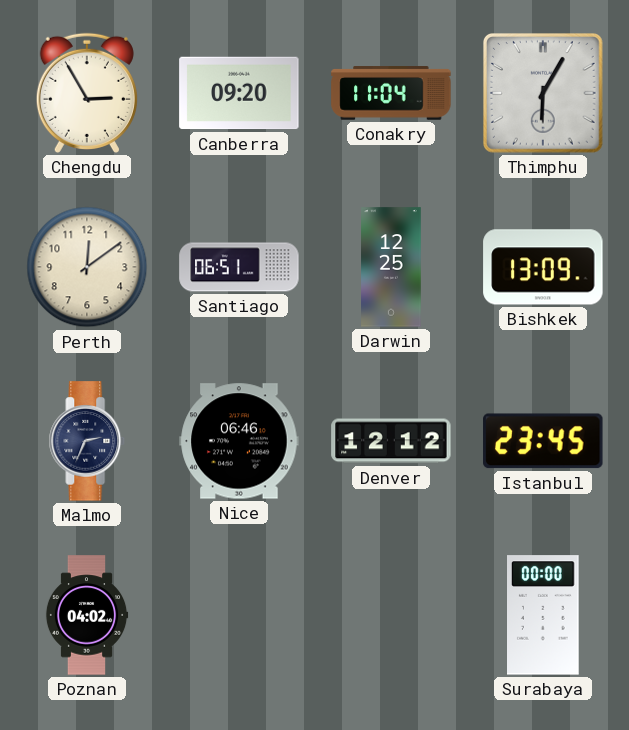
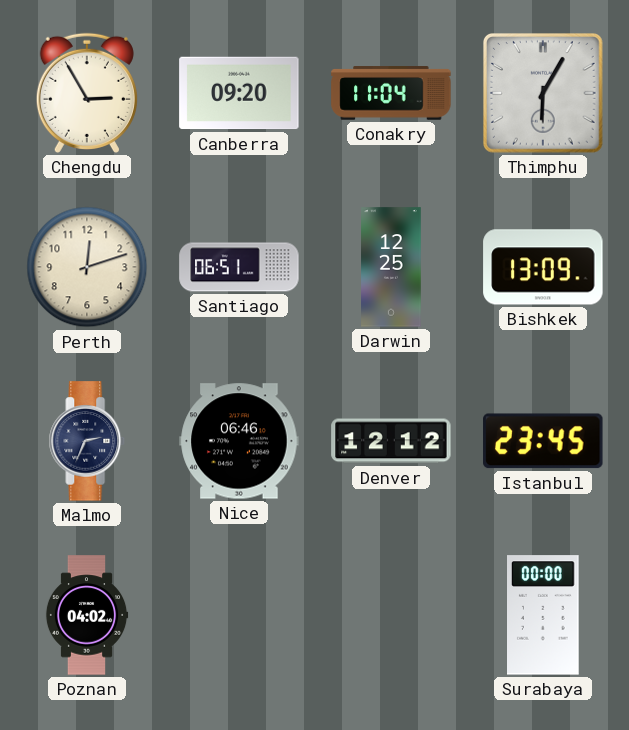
Perth: 12:09 -> 12:12 (87, 267)
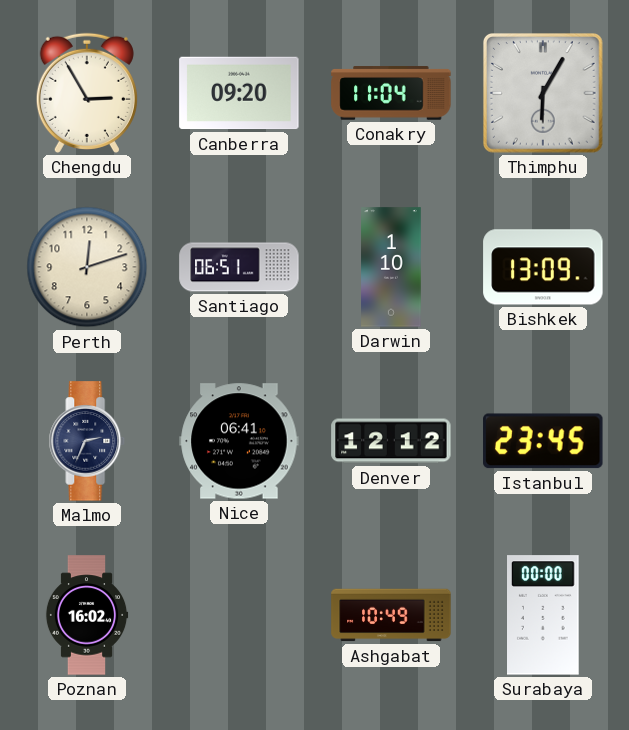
Darwin: 12:25 -> 1:10 (391, 267)
Nice: 06:46 -> 06:41 (239, 441)
Poznan: 04:02 -> 16:02 (87, 615)
Ashgabat: none -> 10:49 (391, 615)
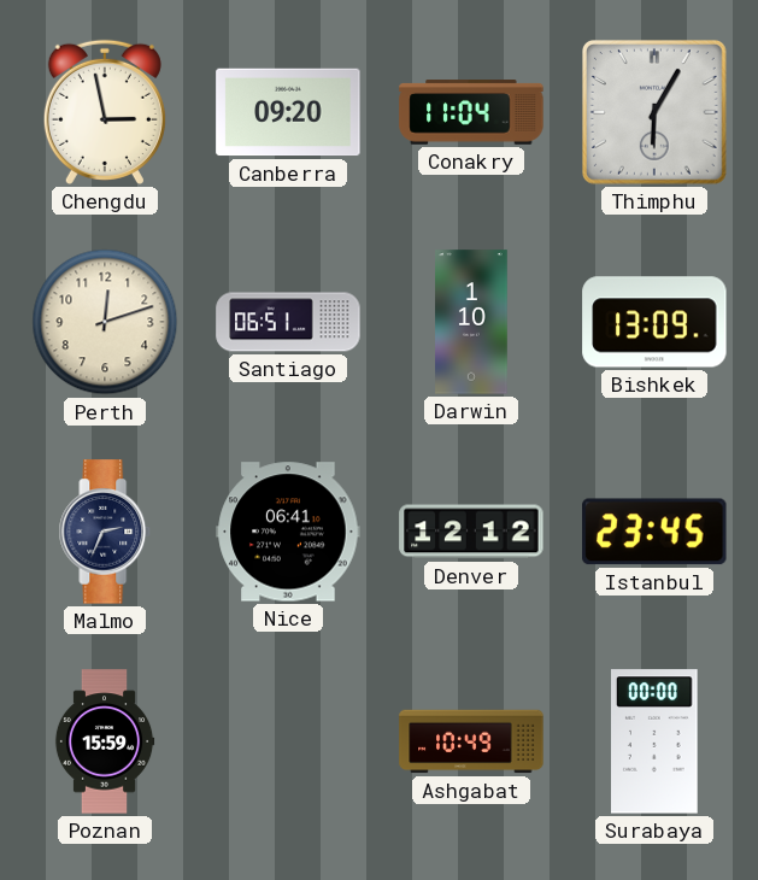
Chengdu: 2:55 -> 2:58 (105, 112)
Poznan: 16:02 -> 15:59 (105, 741)
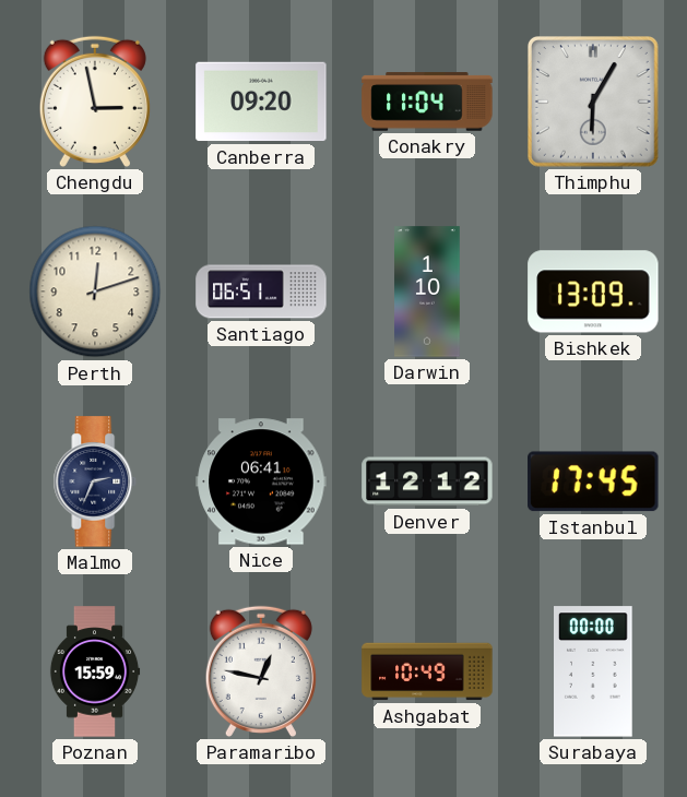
Istanbul: 23:45 -> 17:45 (593, 481)
Paramaribo: none -> 12:47 (261, 671)
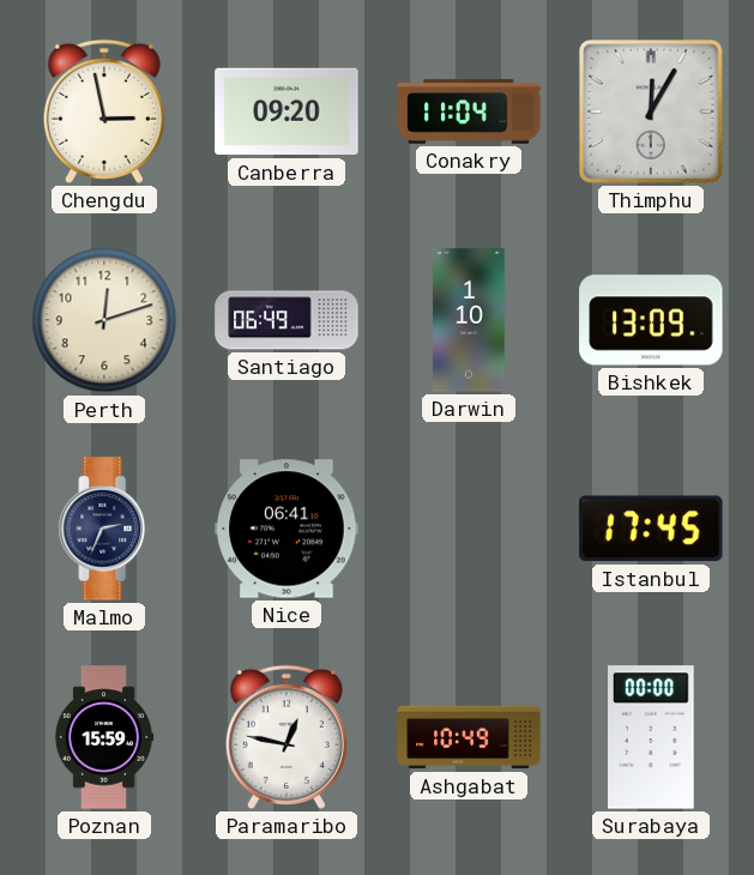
Thimphu: 6:05 -> 12:05 (652, 113)
Santiago: 06:51 -> 06:49 (286, 320)
Denver: 12:12 -> none (427, 481)
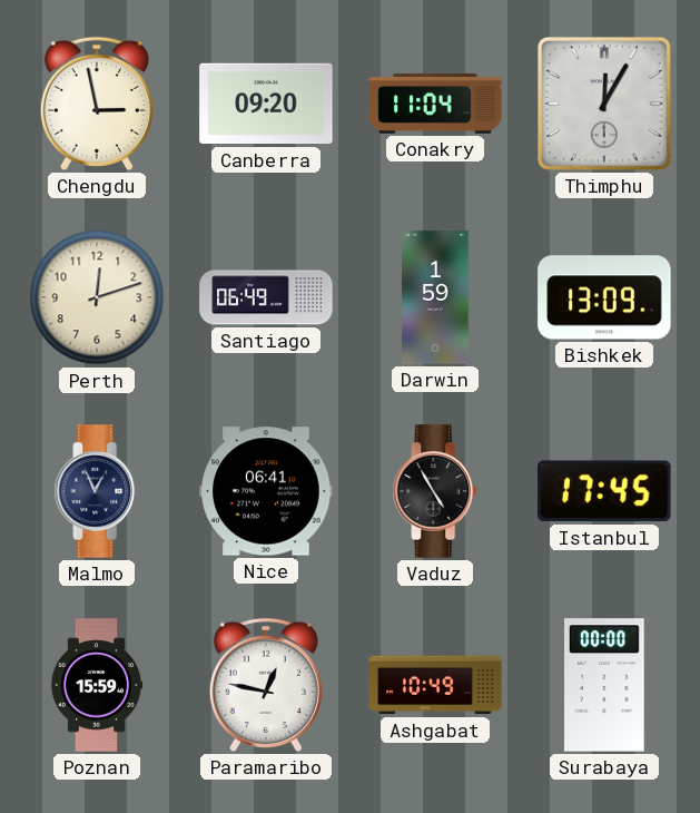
Darwin: 1:10 -> 1:59 (435, 297)
Malmo: 2:34 -> 12:56 (97, 491)
Vaduz: none -> 4:55 (435, 491)
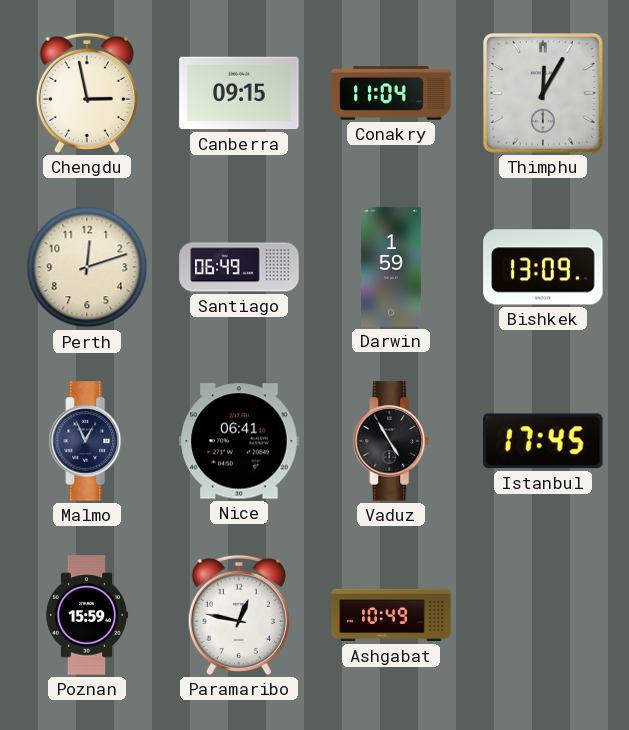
Canberra: 09:20 -> 09:15 (239, 93)
Surabaya: 00:00 -> none (605, 685)
